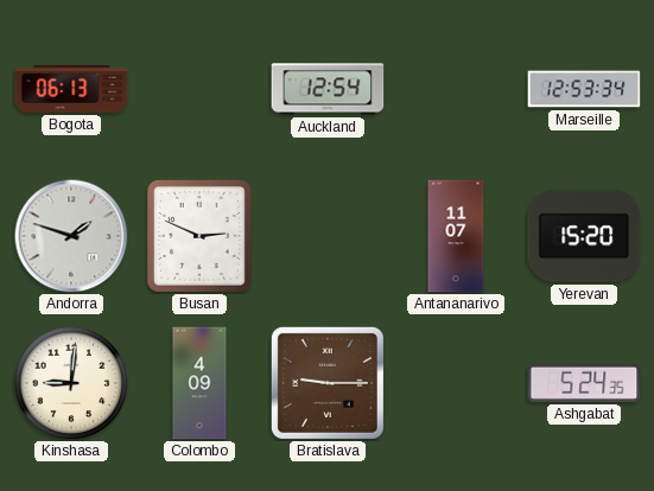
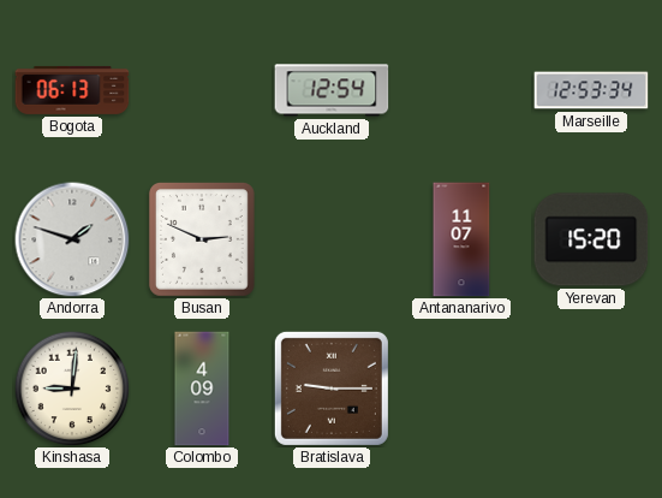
Ashgabat: 5:24 -> none (584, 383)
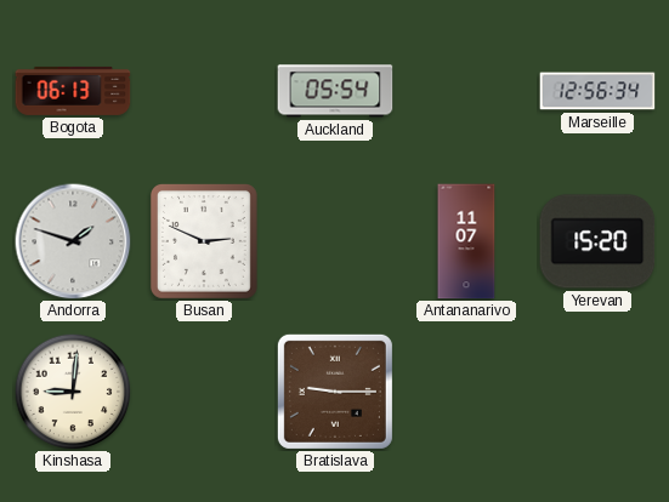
Auckland: 12:54 -> 05:54 (335, 91)
Marseille: 12:53 -> 12:56 (597, 91)
Colombo: 4:09 -> none (202, 389)
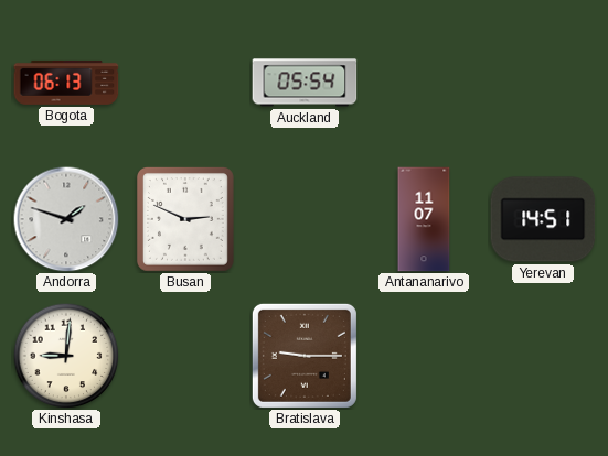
Marseille: 12:56 -> none (597, 91)
Yerevan: 15:20 -> 14:51 (543, 219)
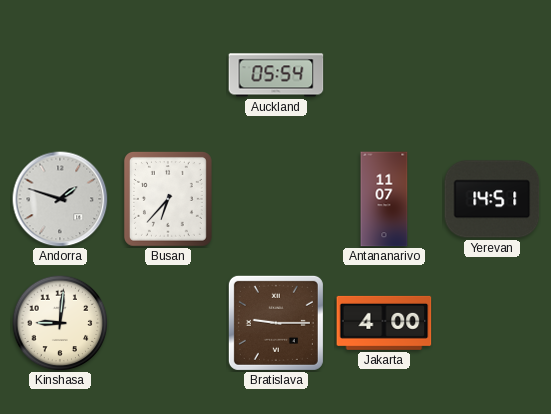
Bogota: 06:13 -> none (66, 83)
Busan: 2:49 -> 6:37 (168, 200)
Jakarta: none -> 4:00 (384, 323)
